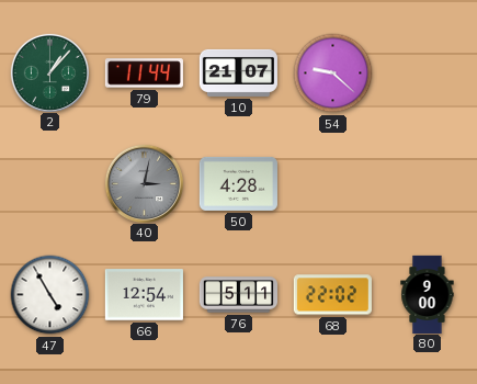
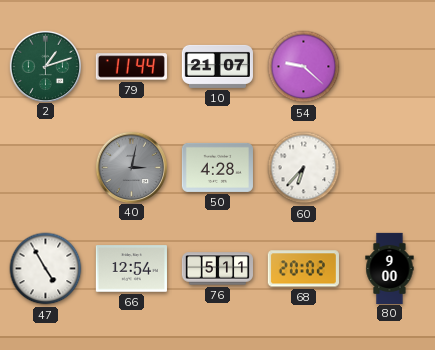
2: 1:07 -> 1:12 (45, 66)
60: none -> 6:37 (304, 168)
68: 22:02 -> 20:02 (303, 269)
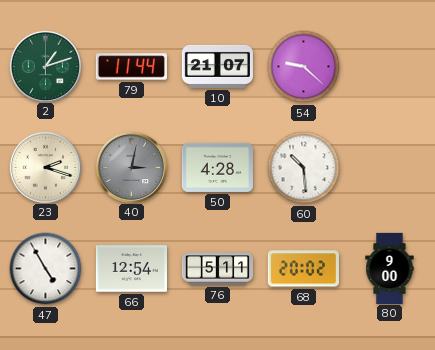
23: none -> 2:18 (45, 167)
60: 6:37 -> 10:29 (304, 168)
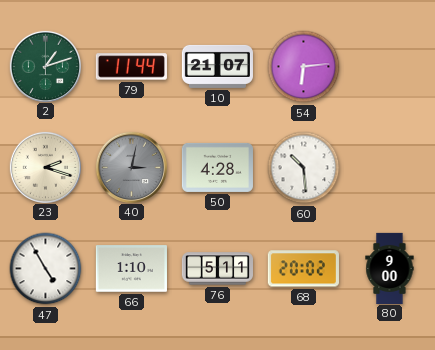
54: 9:22 -> 6:14 (304, 67)
66: 12:54 -> 1:10 (131, 269)
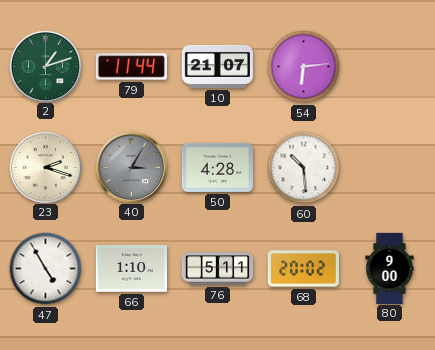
40: 3:02 -> 3:05 (131, 167)
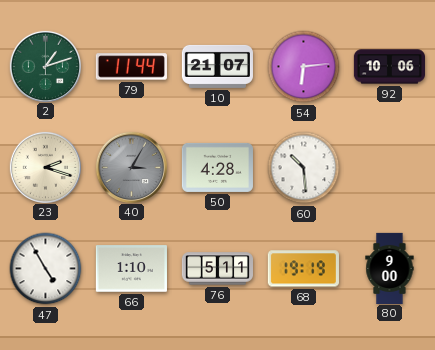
92: none -> 10:06 (389, 67)
68: 20:02 -> 19:19 (303, 269)
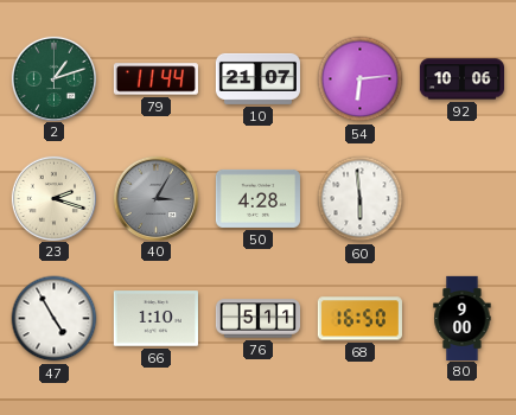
60: 10:29 -> 5:59 (361, 199)
68: 19:19 -> 16:50 (359, 319)
